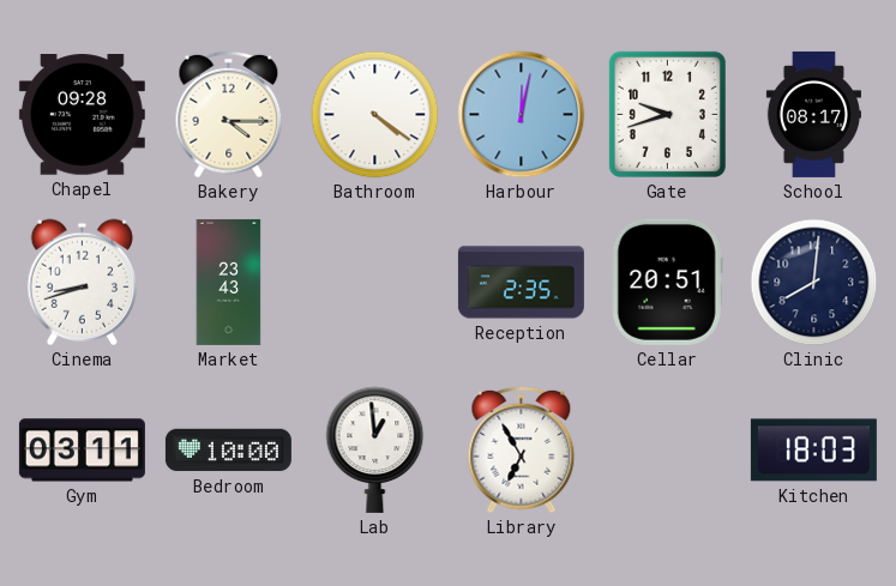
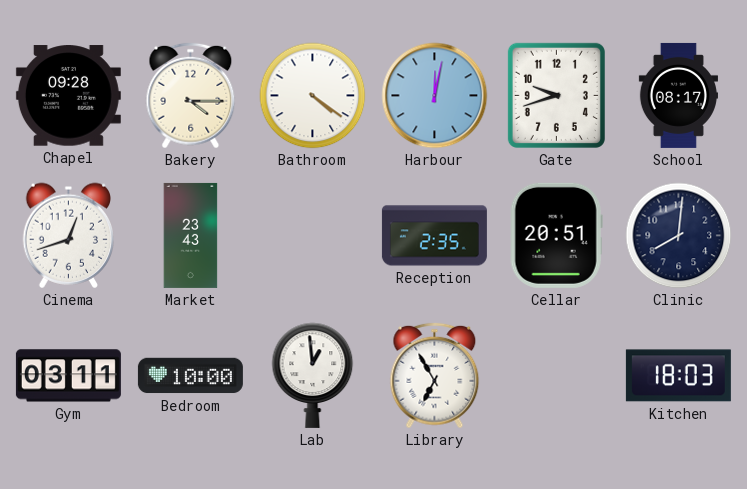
Cinema: 8:42 -> 12:42 (69, 235)
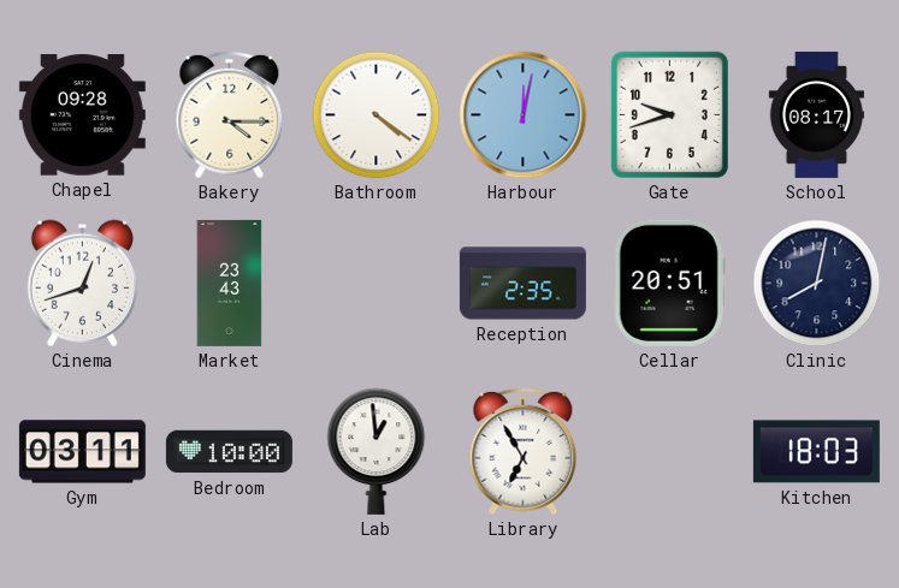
Clinic: 8:01 -> 8:02 (817, 284)
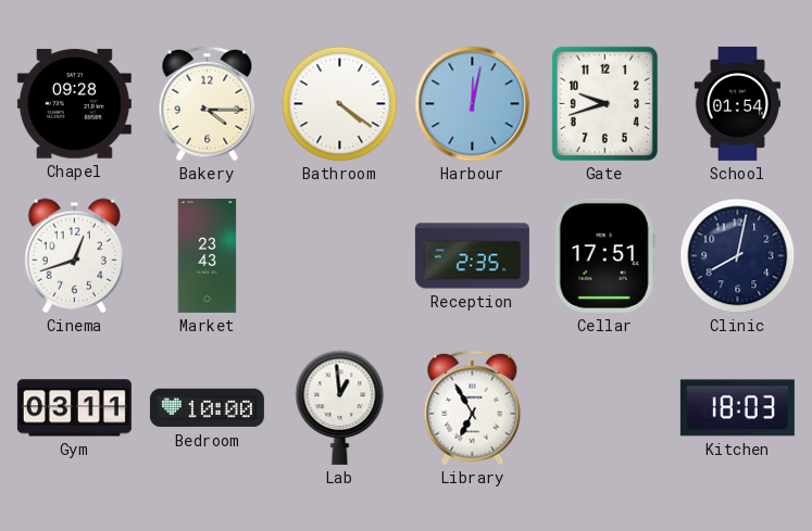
School: 08:17 -> 01:54 (737, 103)
Cellar: 20:51 -> 17:51 (604, 255)
